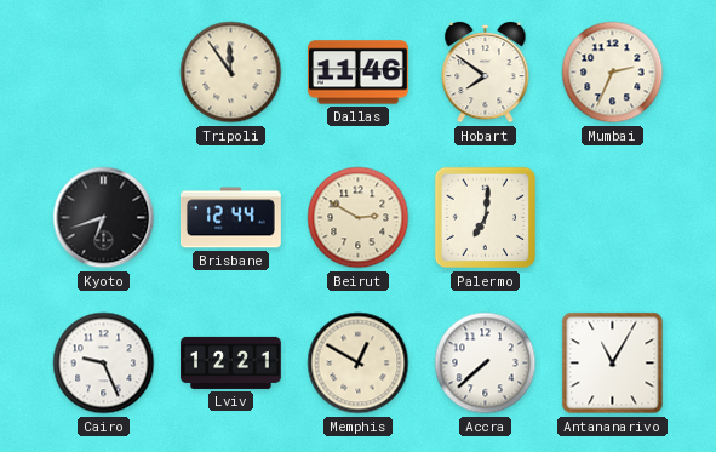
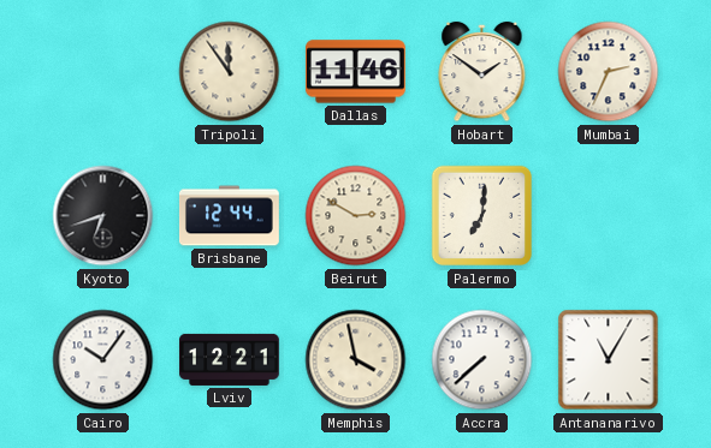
Hobart: 7:51 -> 1:51 (482, 72)
Cairo: 9:26 -> 10:06 (103, 360)
Memphis: 12:50 -> 3:58 (356, 360)
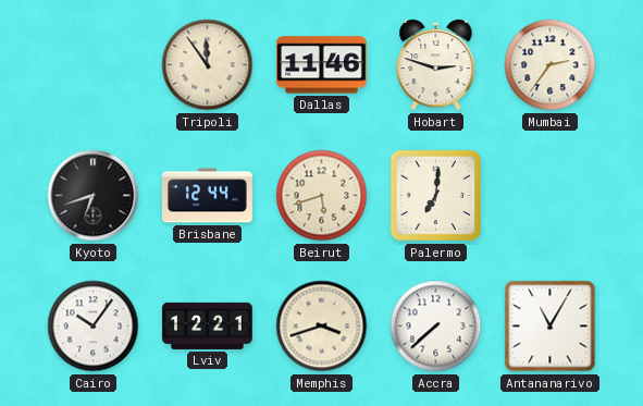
Hobart: 1:51 -> 2:48 (436, 65)
Mumbai: 2:34 -> 2:36 (551, 65)
Beirut: 2:50 -> 5:42 (322, 196)
Memphis: 3:58 -> 3:42 (322, 327)
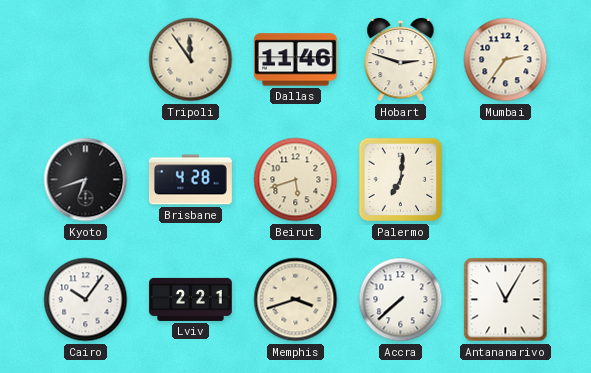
Brisbane: 12:44 -> 4:28 (191, 180)
Lviv: 12:21 -> 2:21 (191, 299)
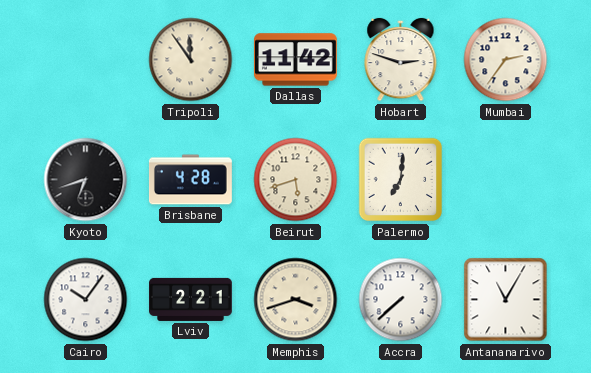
Dallas: 11:46 -> 11:42 (295, 60)
